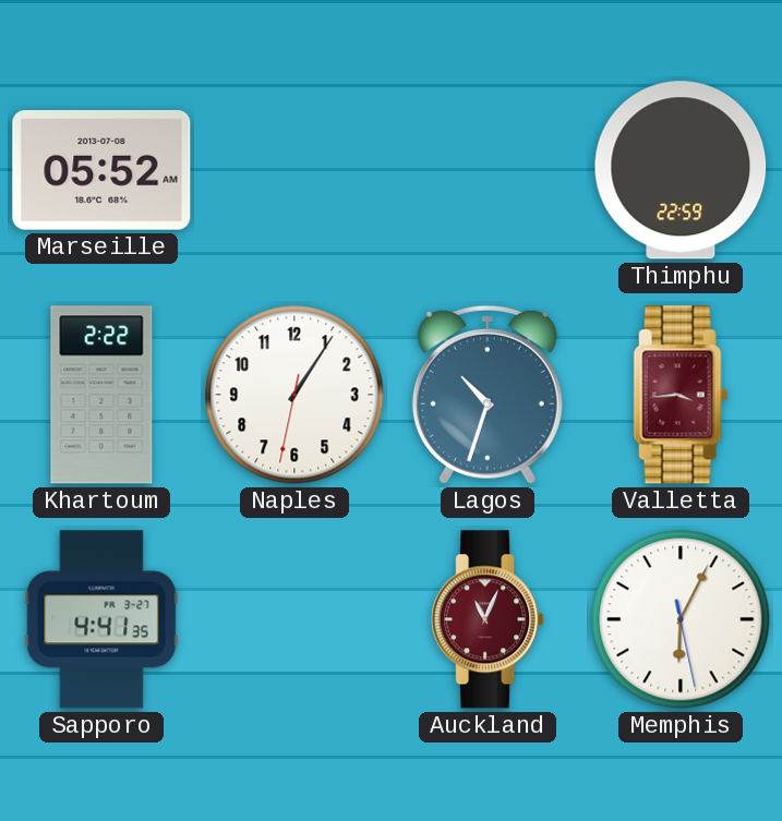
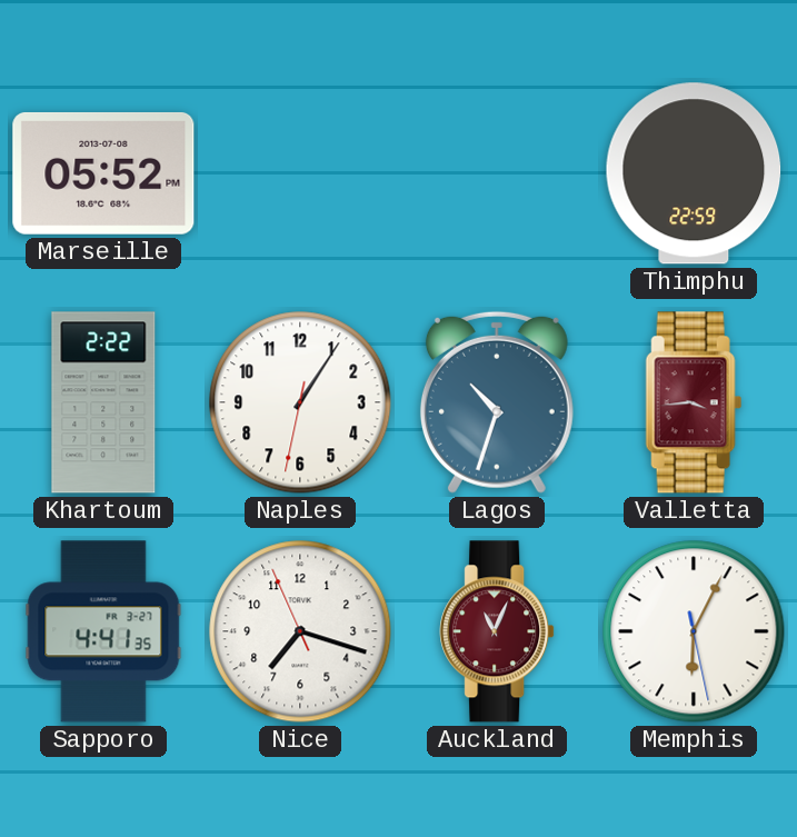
Marseille: 05:52 AM -> 05:52 PM (103, 173)
Nice: none -> 7:17 (300, 631)
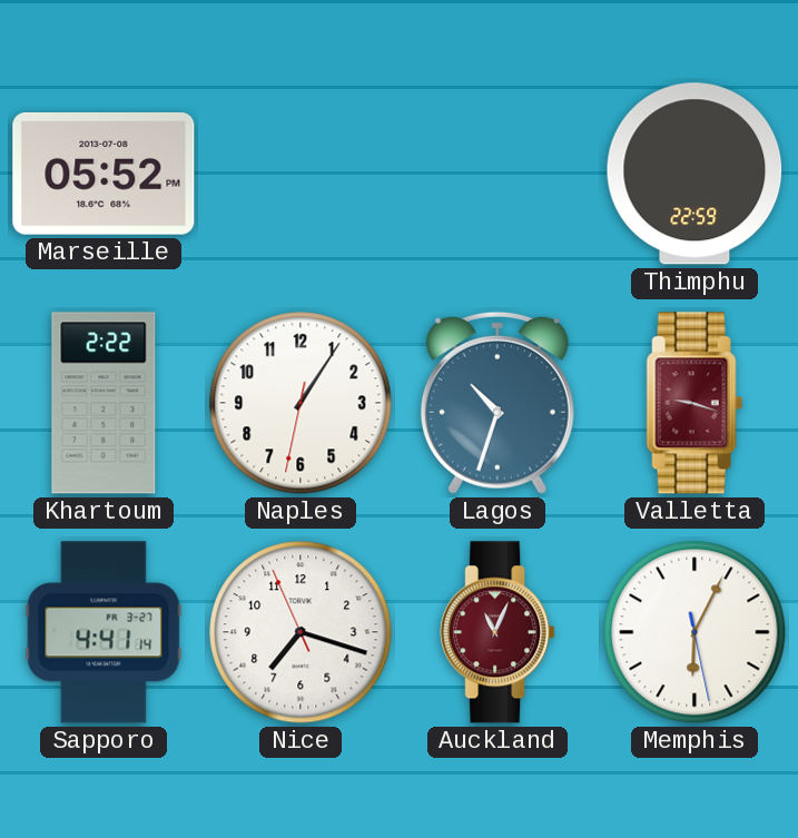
Valletta: 3:44 -> 9:18 (694, 403)
Sapporo: 4:41:35 -> 4:41:14 (104, 632)
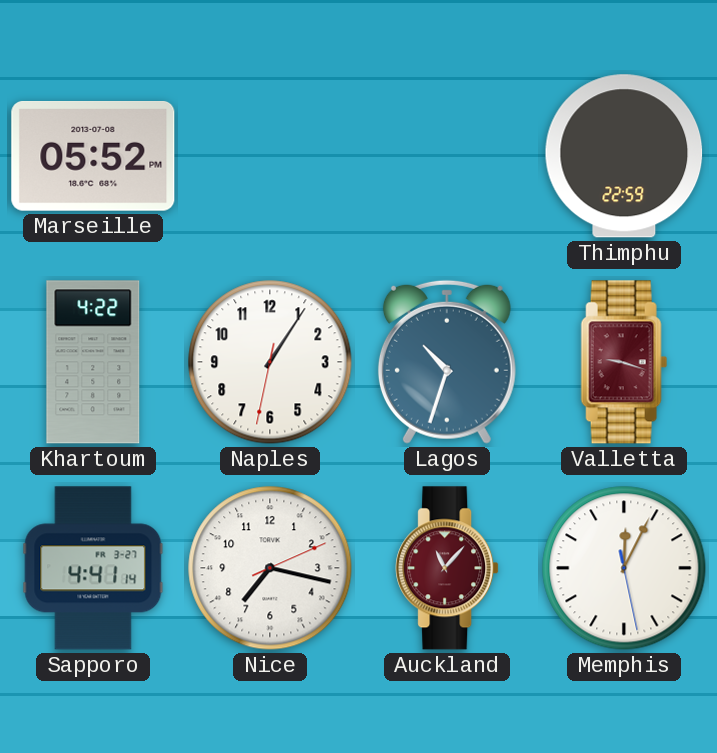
Khartoum: 2:22 -> 4:22 (93, 362)
Nice: 7:17:56 -> 7:17:11 (270, 568)
Auckland: 11:04 -> 11:07 (447, 568)
Memphis: 6:04 -> 12:04 (624, 568)
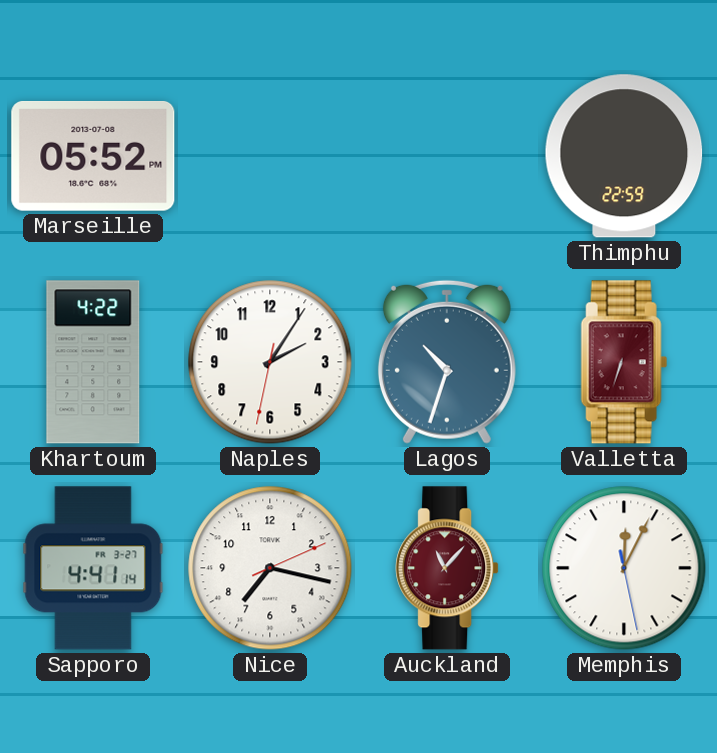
Naples: 1:05 -> 2:05 (270, 362)
Valletta: 9:18 -> 6:33 (624, 362)
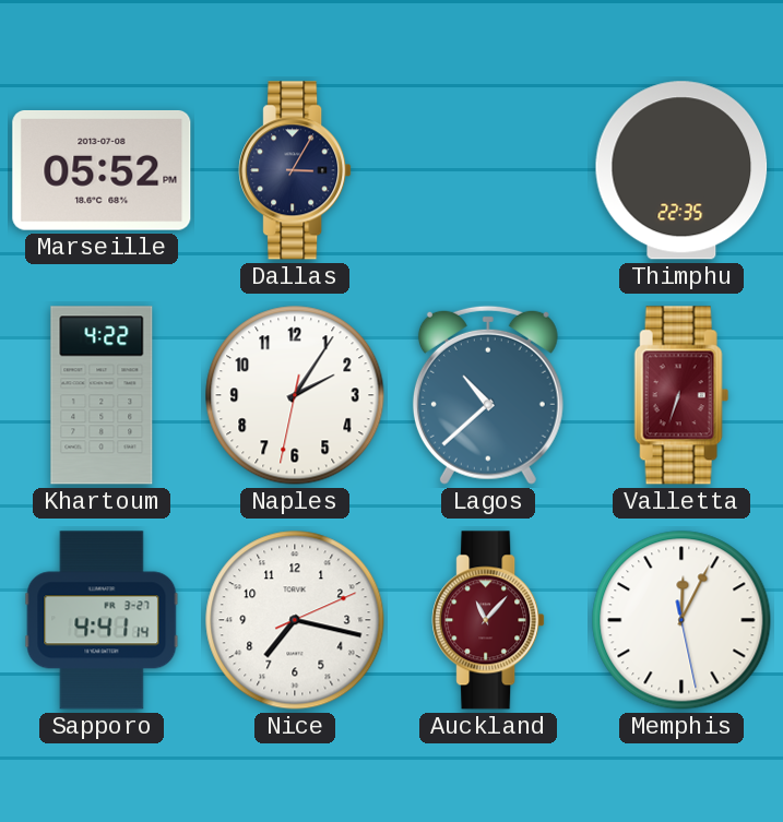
Dallas: none -> 3:05 (295, 170)
Thimphu: 22:59 -> 22:35 (681, 170)
Lagos: 10:33 -> 10:38 (488, 395)
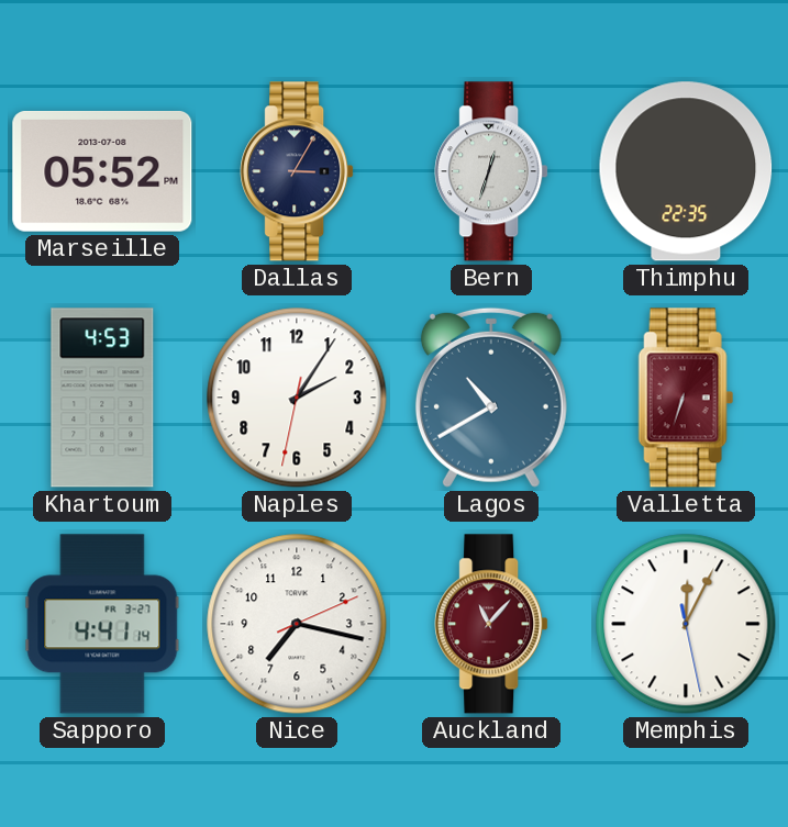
Bern: none -> 12:33 (491, 171)
Khartoum: 4:22 -> 4:53 (102, 398)
Lagos: 10:38 -> 10:40 (491, 398)
